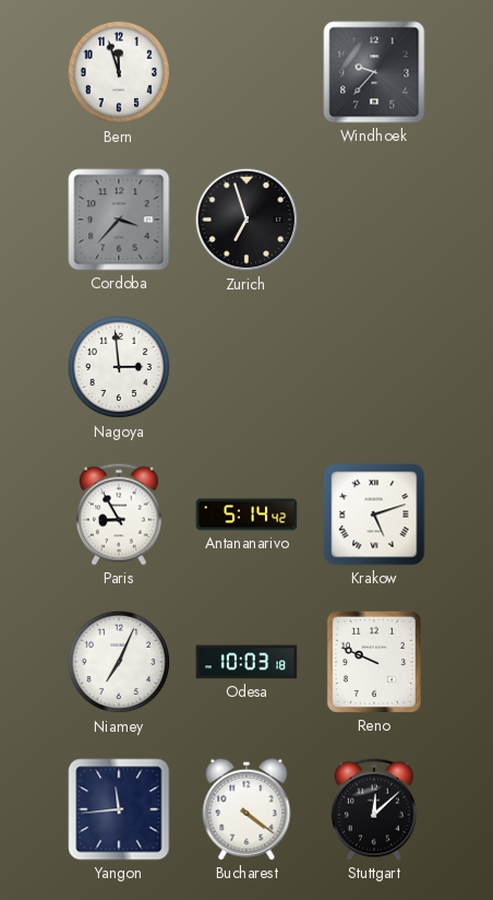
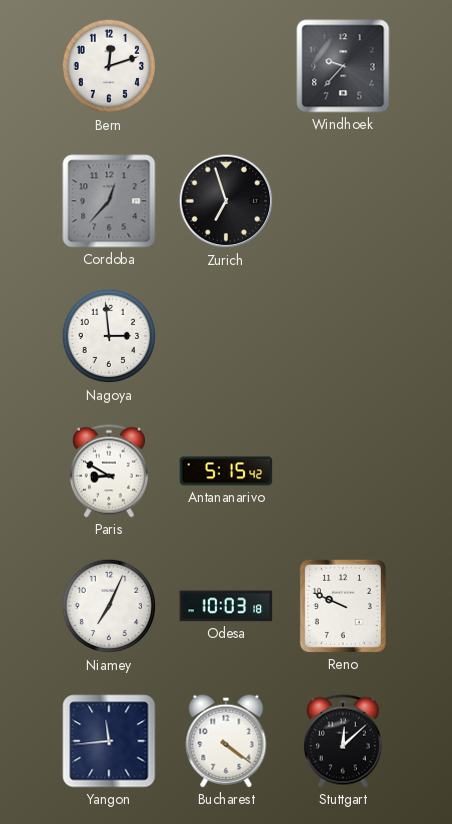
Bern: 11:57 -> 12:12 (109, 66)
Cordoba: 3:37 -> 12:37 (109, 201)
Paris: 8:55 -> 8:50 (109, 471)
Antananarivo: 5:14 -> 5:15 (226, 471)
Krakow: 5:12 -> none (374, 514)
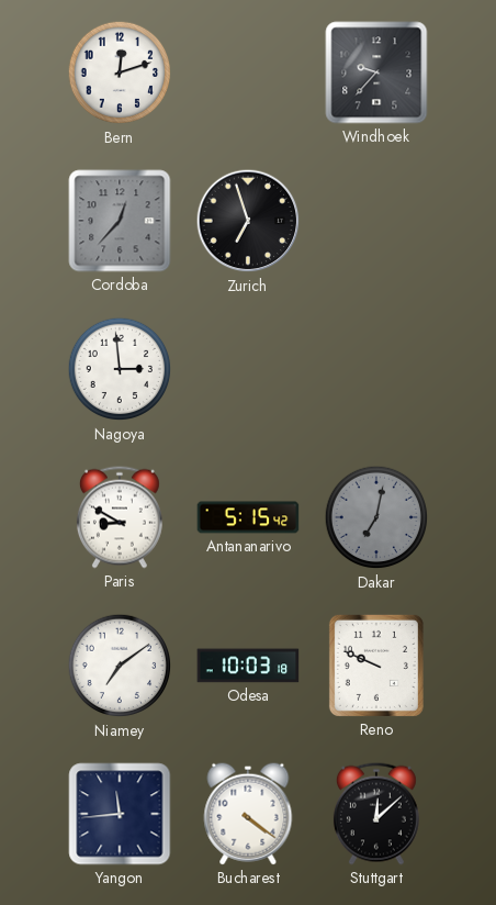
Dakar: none -> 7:02 (376, 517)
Niamey: 7:04 -> 7:09 (120, 666)
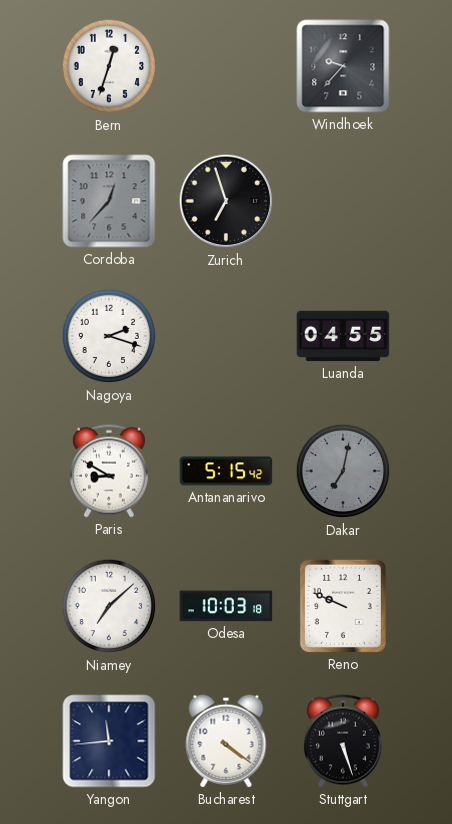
Bern: 12:12 -> 12:33 (109, 66)
Nagoya: 2:59 -> 2:18 (109, 336)
Luanda: none -> 04:55 (343, 336)
Niamey: 7:09 -> 7:08 (109, 606)
Stuttgart: 12:08 -> 5:27 (343, 741)
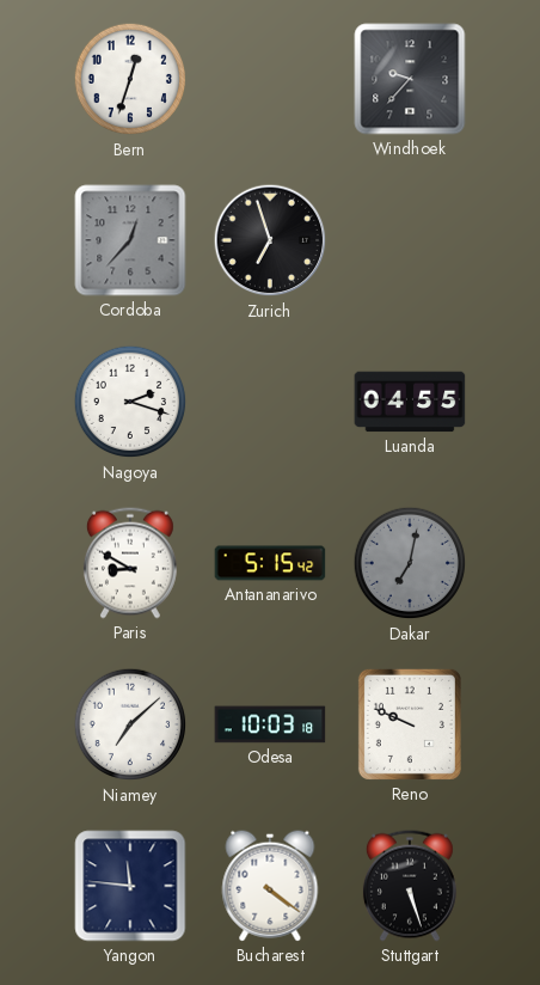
Yangon: 11:44 -> 11:46 (130, 886)
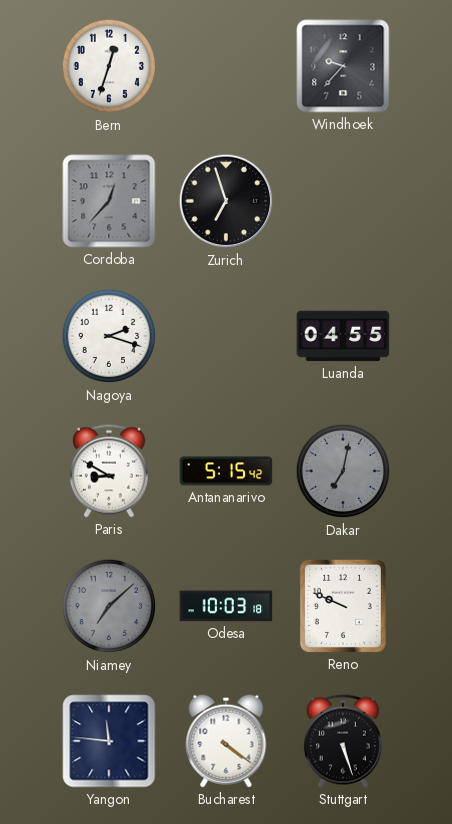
Niamey dial: white -> grey (109, 606)
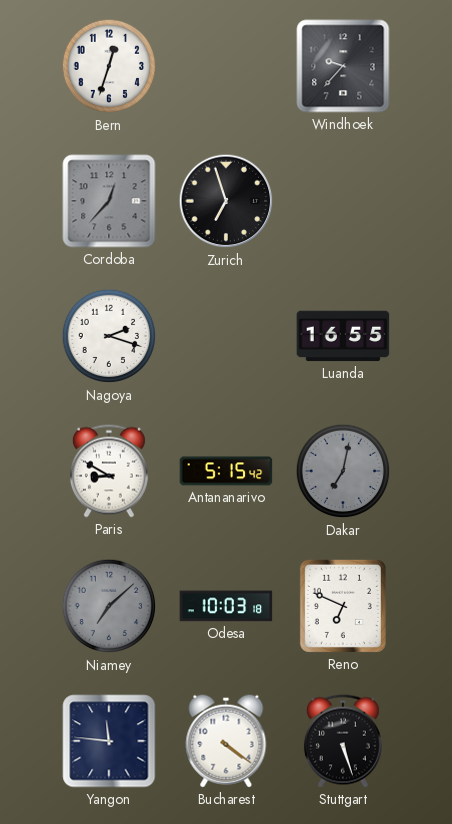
Luanda: 04:55 -> 16:55 (343, 336)
Reno: 9:49 -> 6:49 (343, 606)
